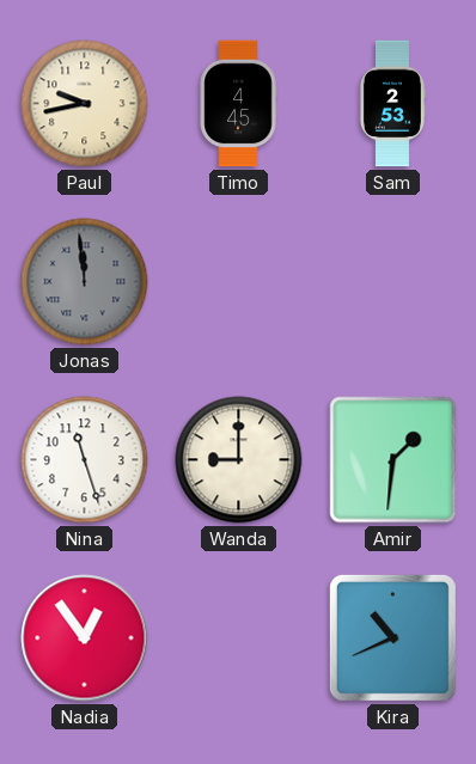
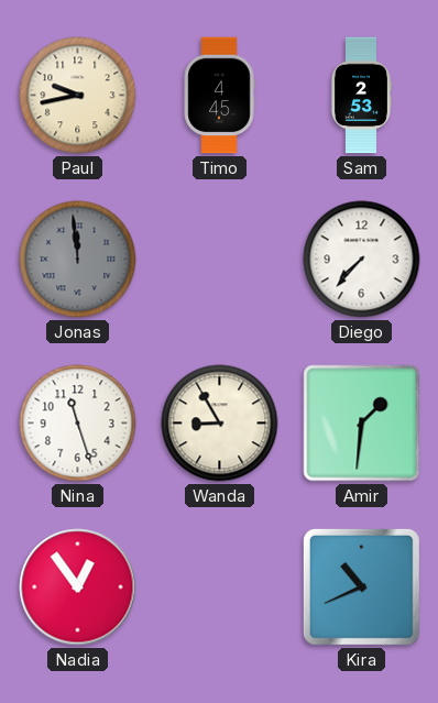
Diego: none -> 7:37 (362, 260)
Wanda: 9:00 -> 8:55 (220, 424)
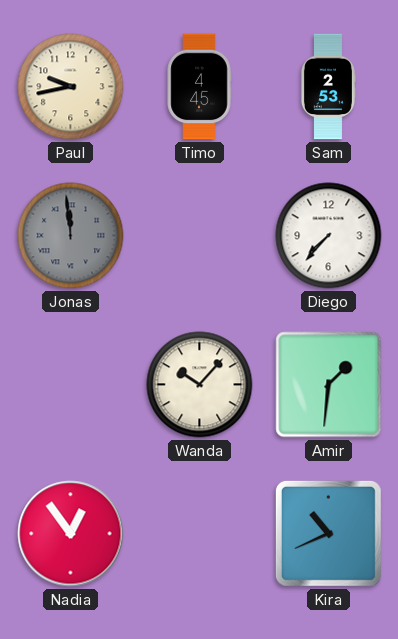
Nina: 11:27 -> none (78, 424)
Wanda: 8:55 -> 10:07 (200, 385)
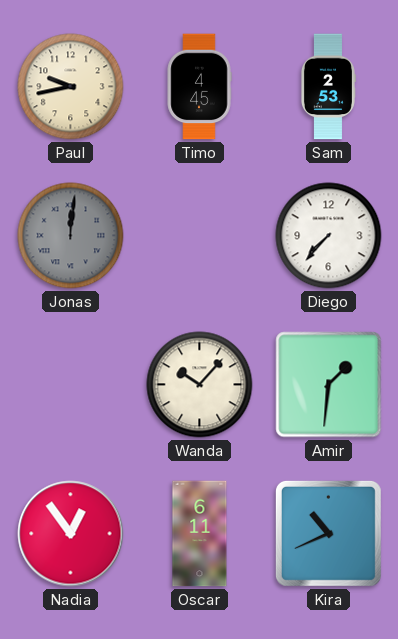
Jonas: 11:59 -> 12:01 (71, 236)
Oscar: none -> 6:11 (200, 534)
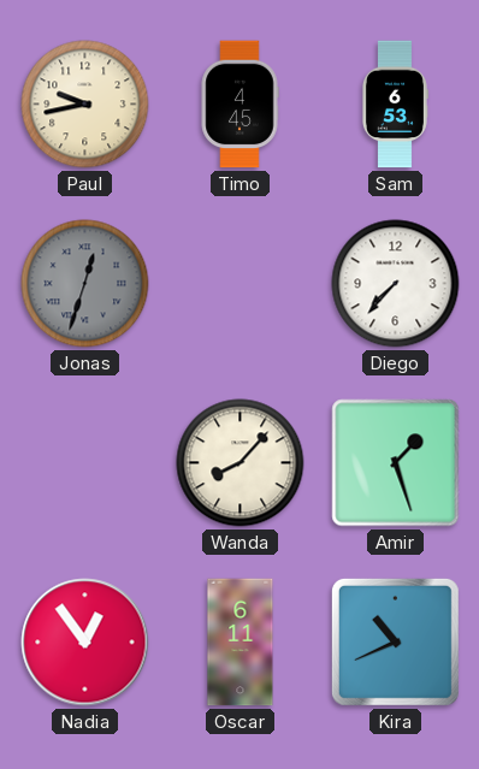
Sam: 2:53 -> 6:53 (395, 105)
Jonas: 12:01 -> 12:33 (85, 284)
Wanda: 10:07 -> 8:07 (241, 463)
Amir: 1:31 -> 1:27 (396, 463)
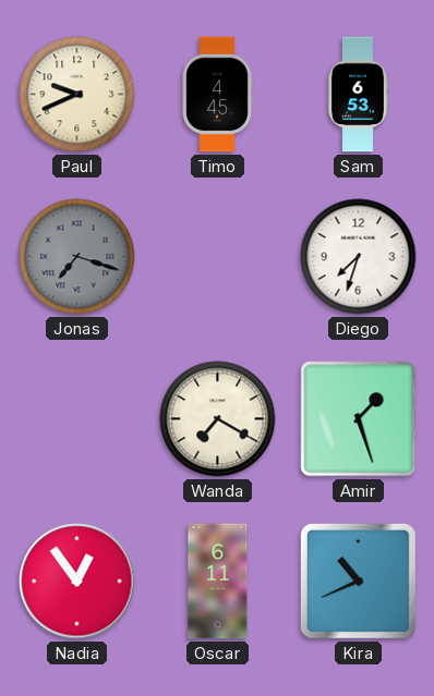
Paul: 9:43 -> 9:41 (77, 95)
Jonas: 12:33 -> 7:18 (77, 257)
Diego: 7:37 -> 7:33 (359, 257)
Wanda: 8:07 -> 7:20 (218, 419)
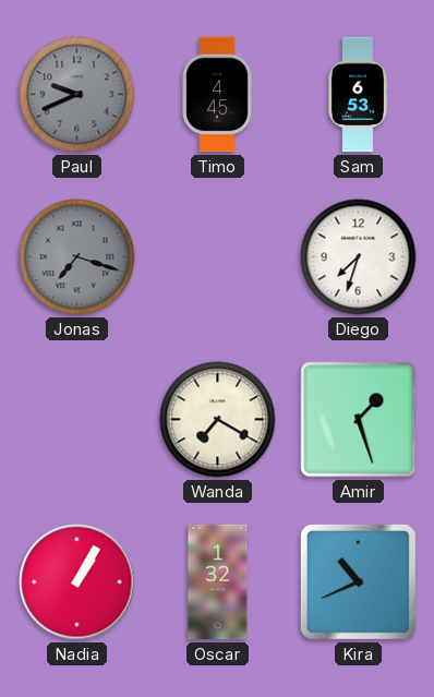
Paul dial: cream -> grey (77, 95)
Nadia: 12:54 -> 1:05 (77, 582)
Oscar: 6:11 -> 1:32 (218, 582)
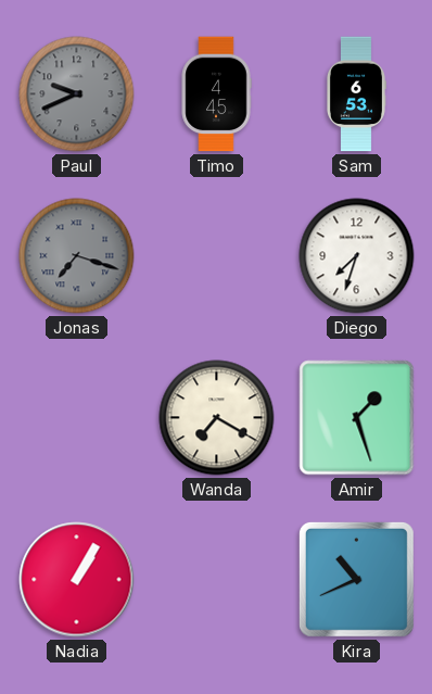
Oscar: 1:32 -> none (218, 582)
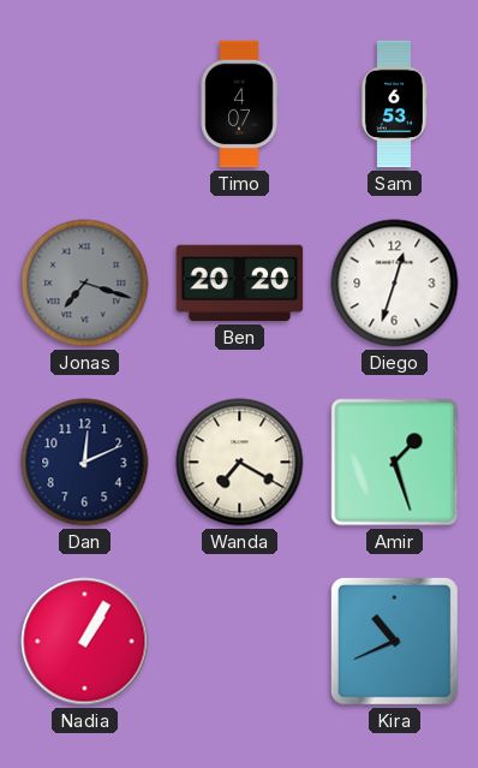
Paul: 9:41 -> none (77, 94)
Timo: 4:45 -> 4:07 (239, 105)
Ben: none -> 20:20 (240, 284)
Diego: 7:33 -> 12:33 (395, 284)
Dan: none -> 12:11 (85, 463)
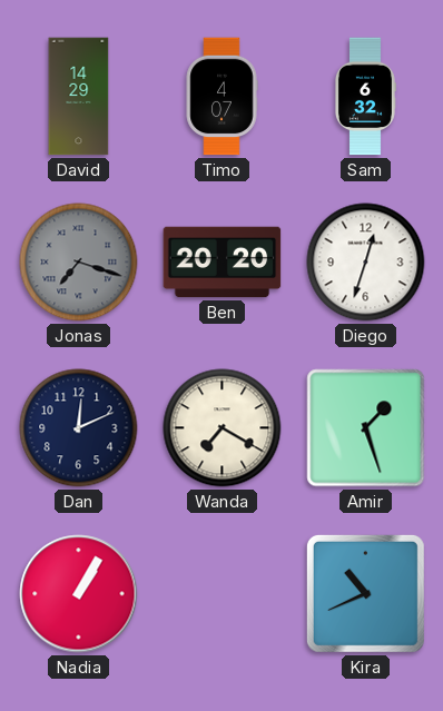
David: none -> 14:29 (79, 97)
Sam: 6:53 -> 6:32 (365, 97)
